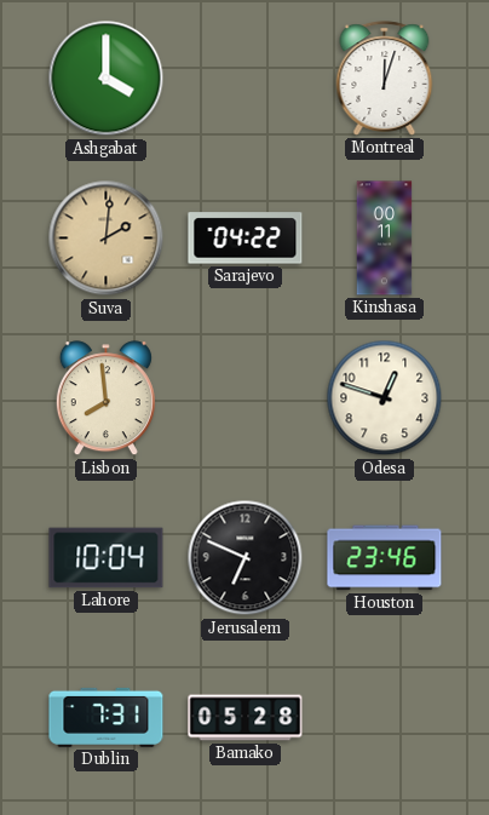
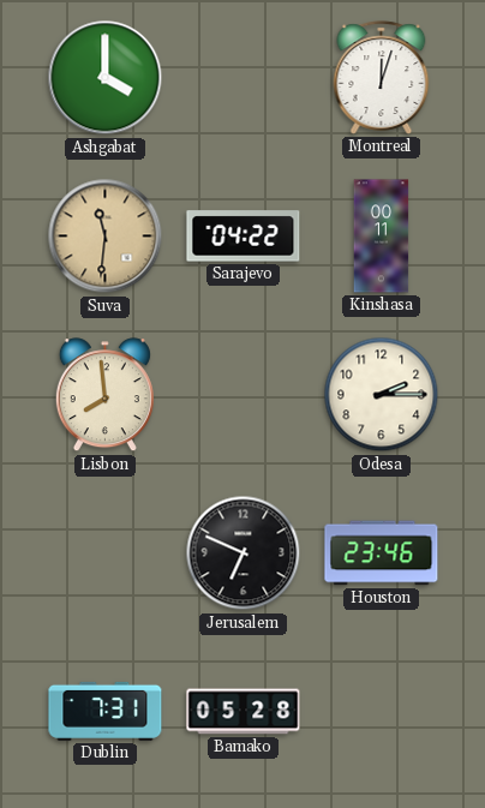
Suva: 2:01 -> 11:31 (106, 237)
Odesa: 12:48 -> 2:15 (382, 395)
Lahore: 10:04 -> none (107, 558)
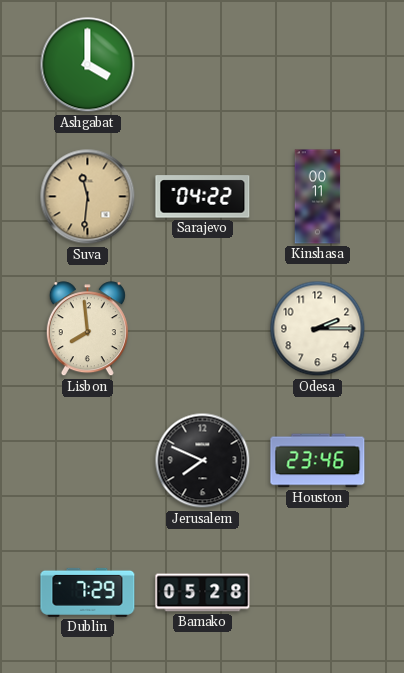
Montreal: 12:03 -> none (382, 78)
Jerusalem: 6:49 -> 7:49 (203, 461)
Dublin: 7:31 -> 7:29 (88, 592)
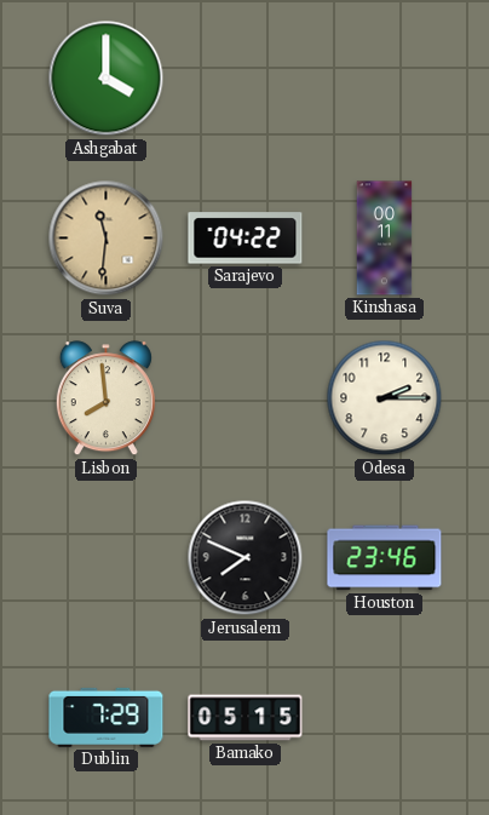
Bamako: 05:28 -> 05:15 (246, 718)
